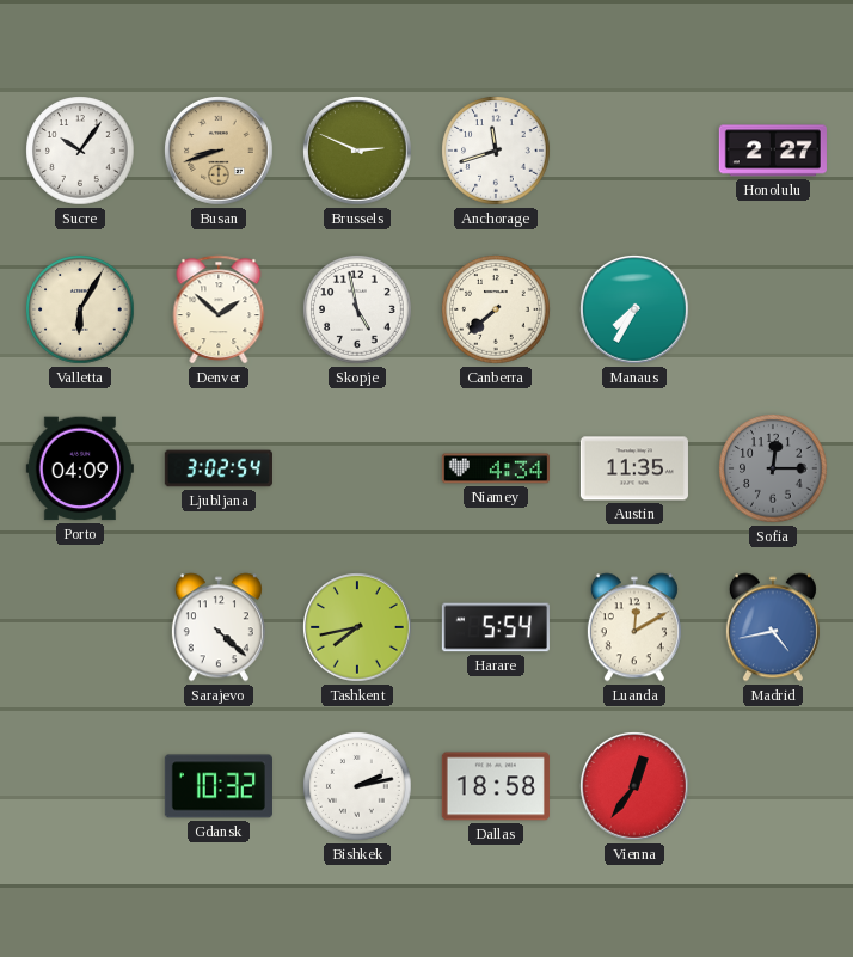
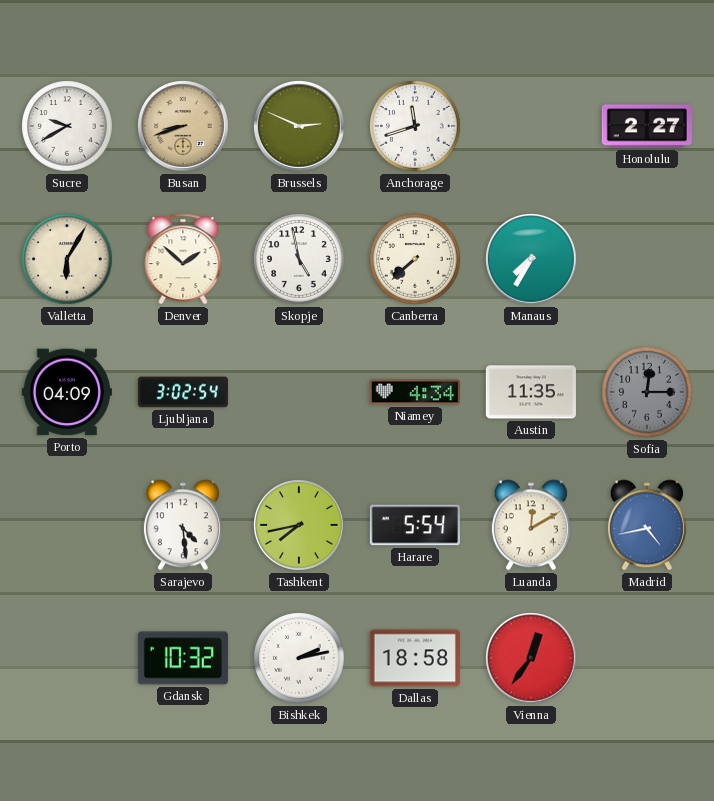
Sucre: 10:06 -> 9:40 (67, 126)
Sarajevo: 4:22 -> 4:29 (183, 525)
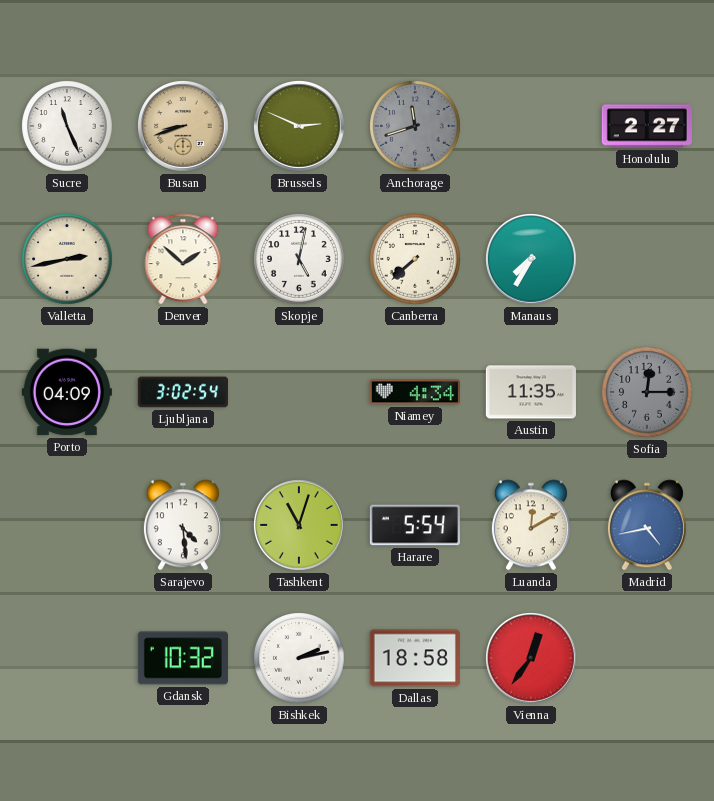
Sucre: 9:40 -> 11:26 (67, 126)
Anchorage dial: white -> grey (415, 126)
Valletta: 6:05 -> 2:43 (67, 259)
Skopje: 4:58 -> 5:02 (299, 259)
Tashkent: 7:43 -> 11:03 (300, 526)
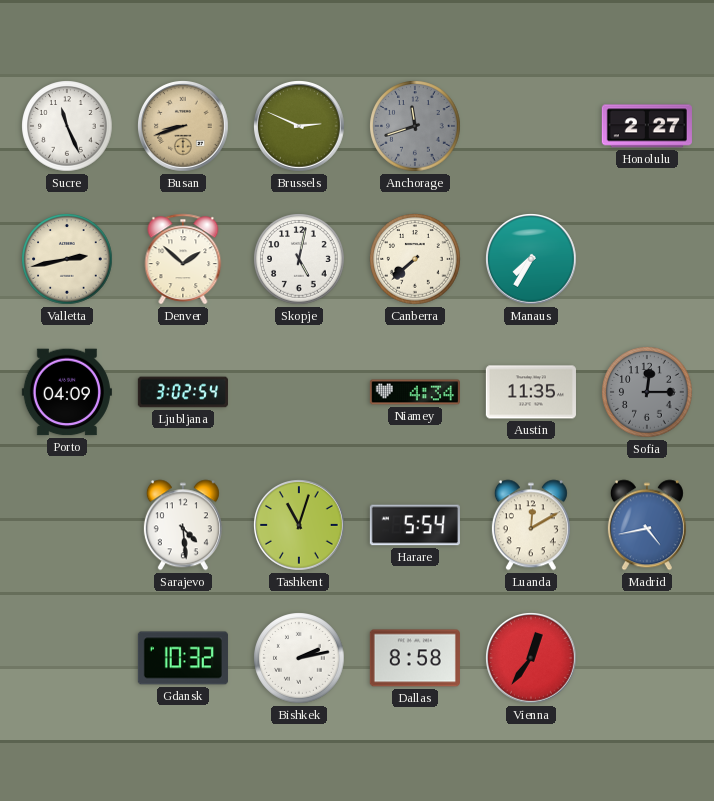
Dallas: 18:58 -> 8:58 (415, 658)
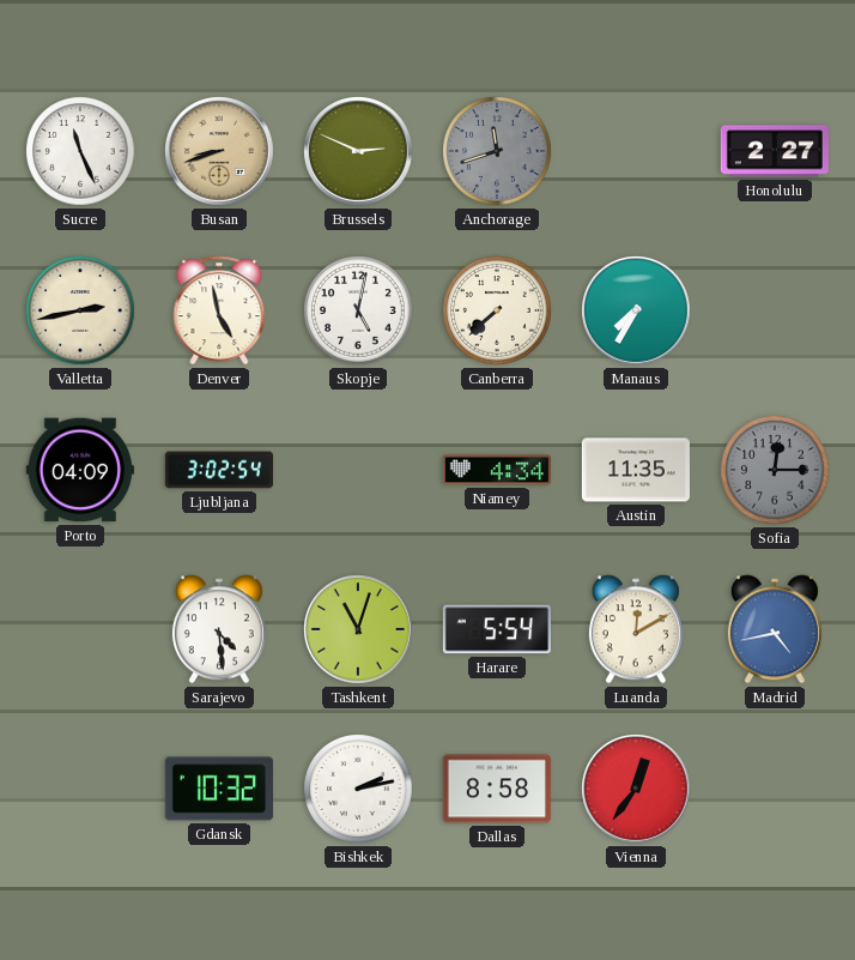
Denver: 1:52 -> 4:58 (219, 310)
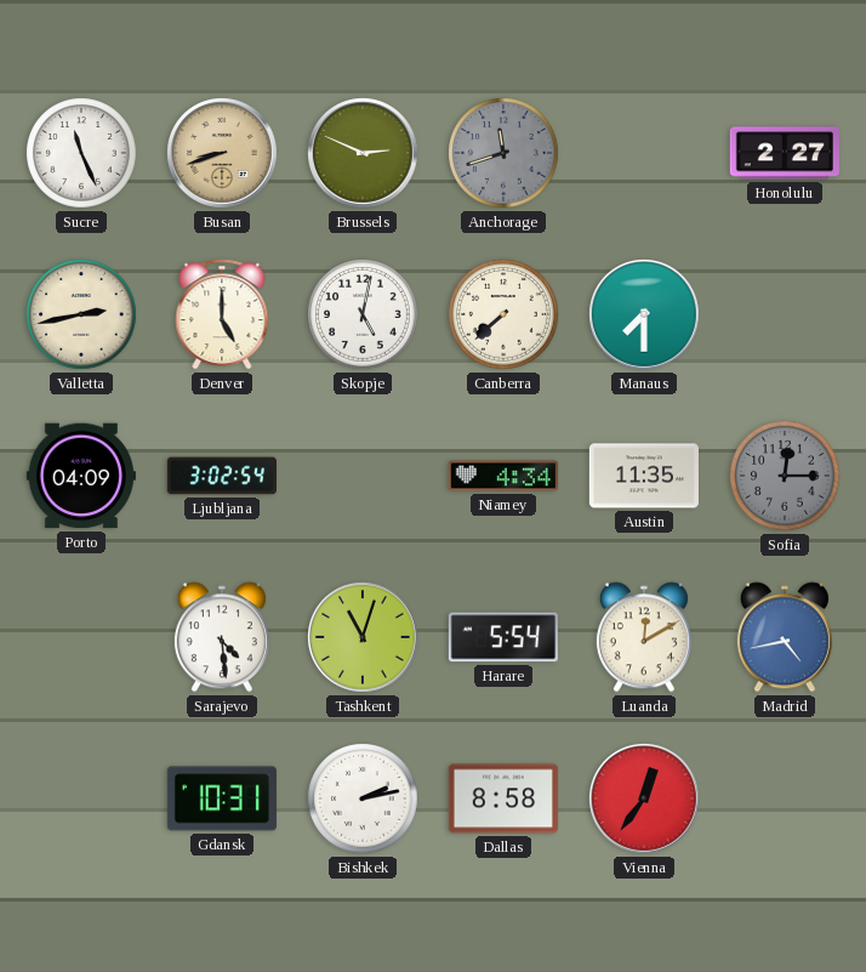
Denver: 4:58 -> 5:00 (222, 314)
Manaus: 7:35 -> 7:30 (645, 316)
Gdansk: 10:32 -> 10:31 (222, 798)
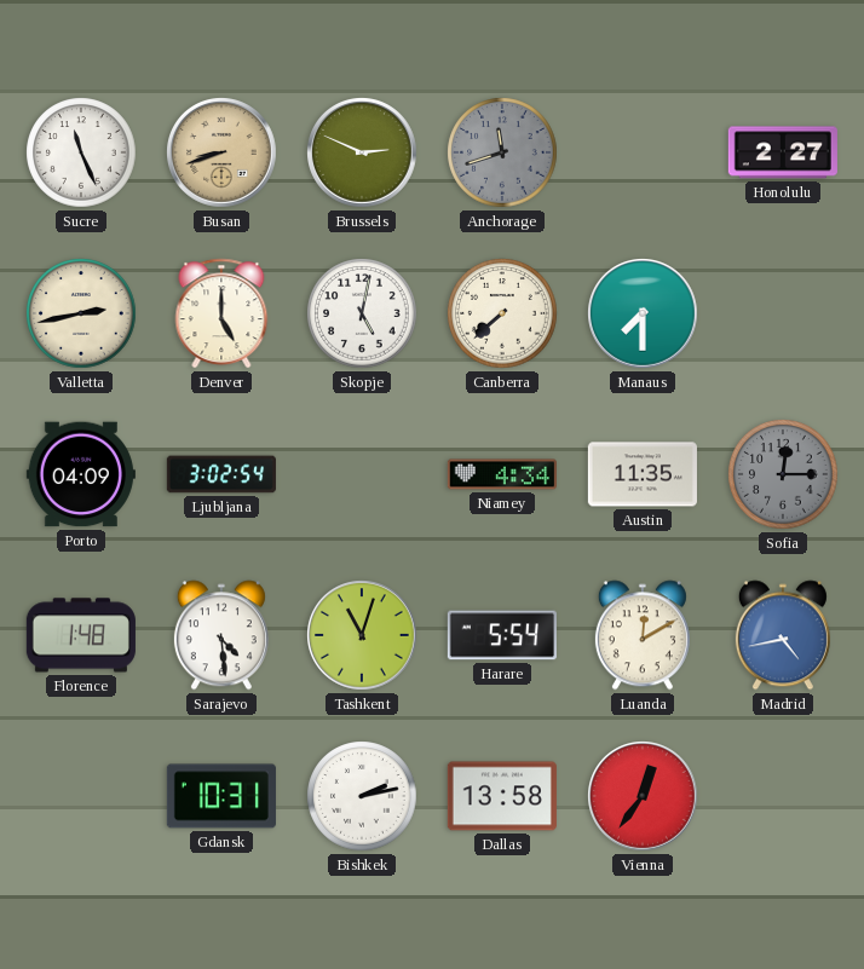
Florence: none -> 1:48 (81, 635)
Dallas: 8:58 -> 13:58 (502, 796)
